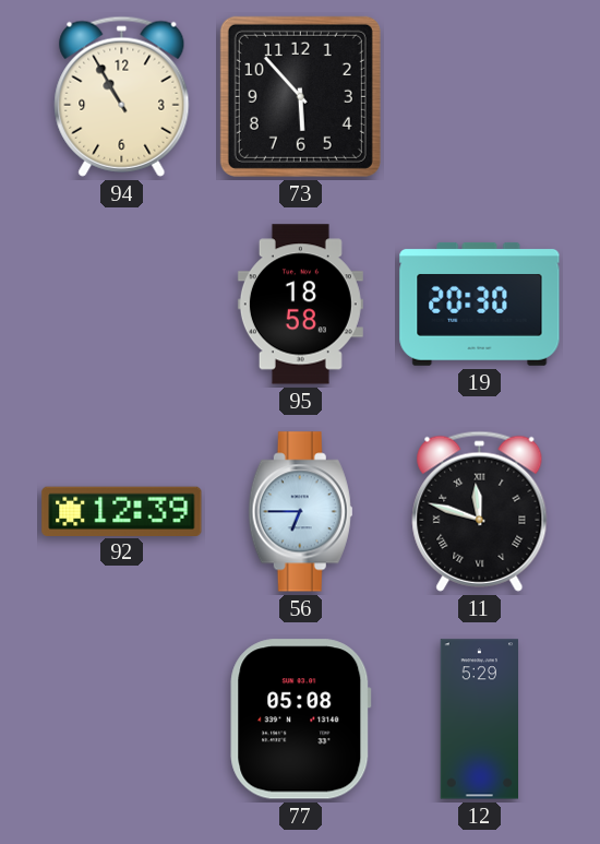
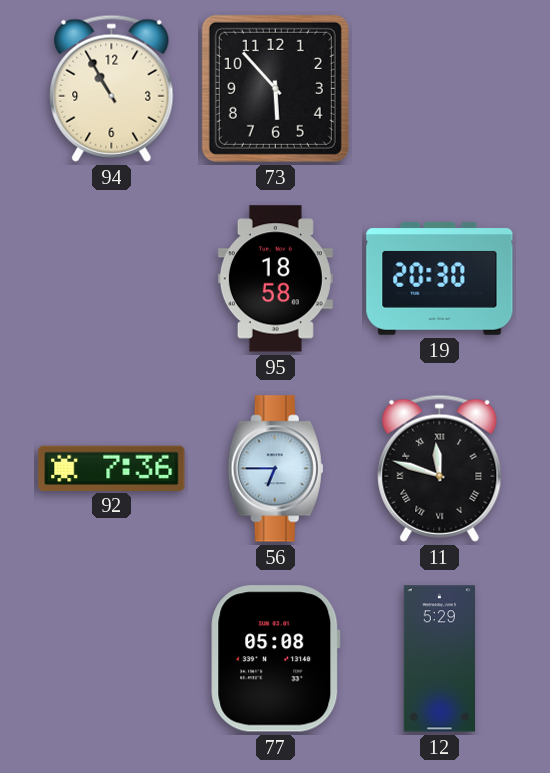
92: 12:39 -> 7:36 (112, 468)
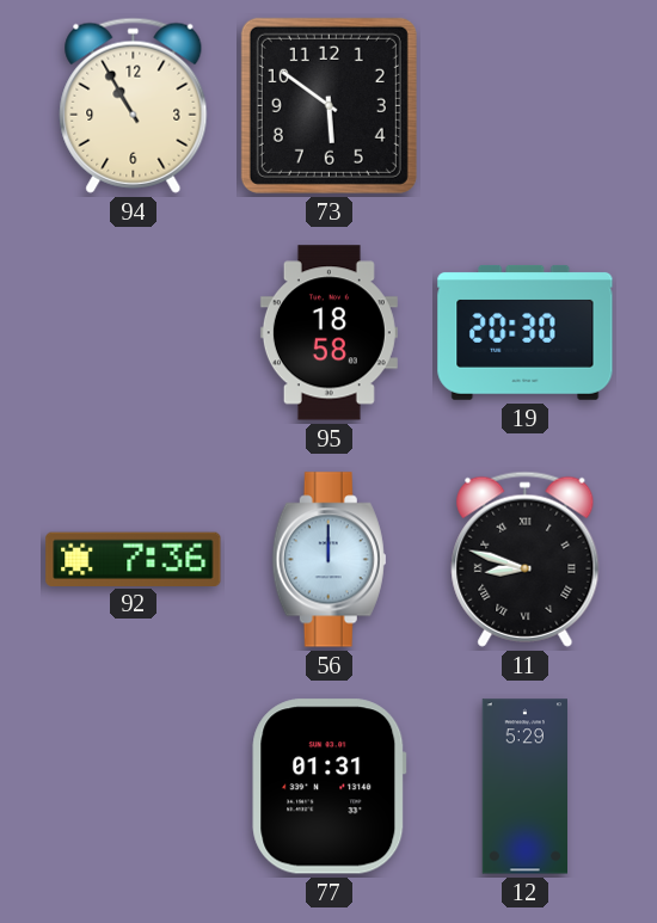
73: 5:53 -> 5:51 (328, 105)
56: 6:45 -> 12:00 (328, 560)
11: 11:48 -> 8:48 (526, 559)
77: 05:08 -> 01:31 (330, 787)
